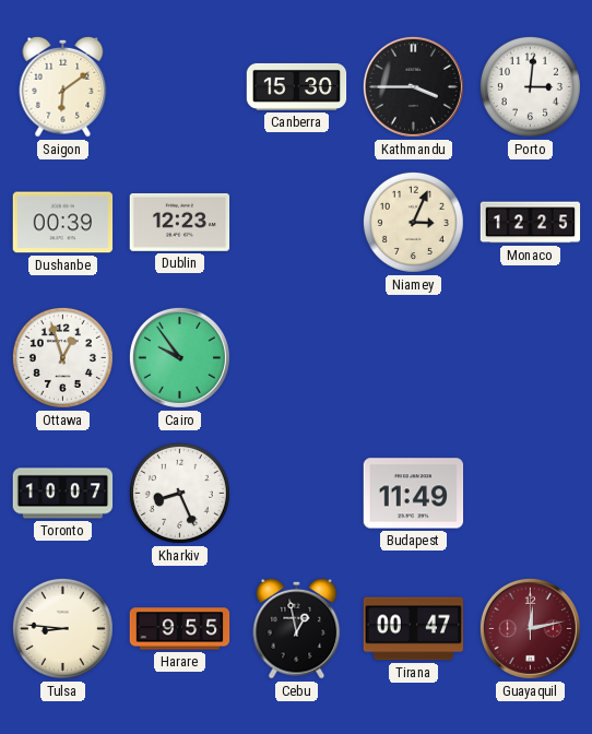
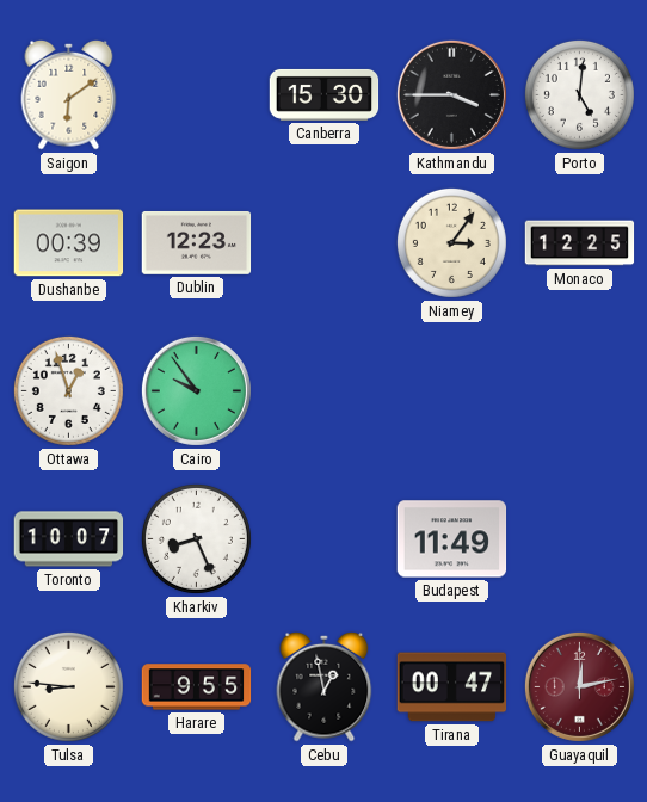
Porto: 3:01 -> 5:01 (579, 94)
Niamey: 3:04 -> 3:06 (451, 242)
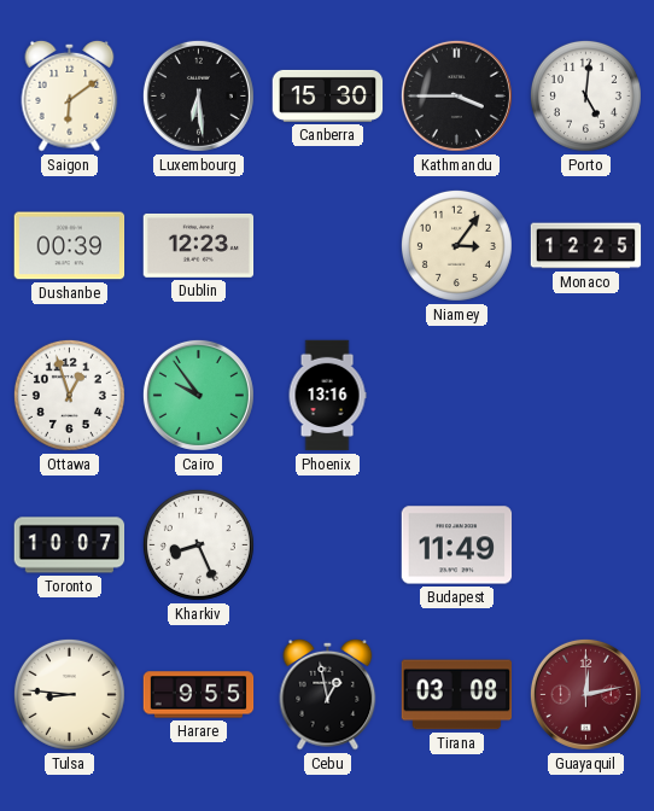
Luxembourg: none -> 6:29 (198, 95)
Phoenix: none -> 13:16 (327, 396)
Tirana: 00:47 -> 03:08 (457, 695)
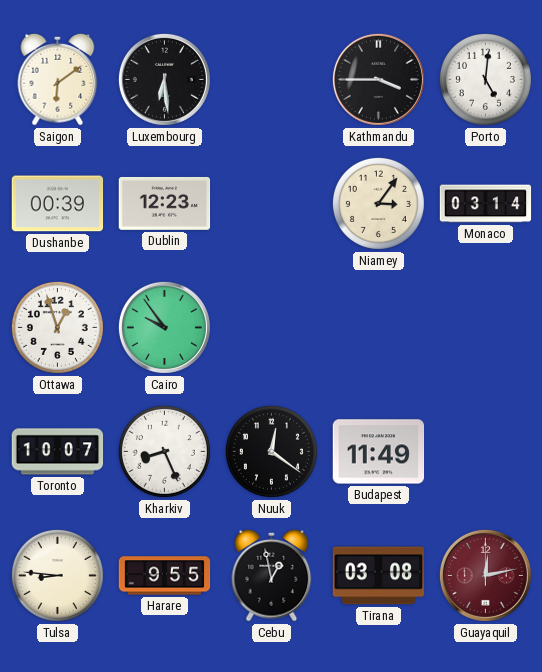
Canberra: 15:30 -> none (328, 95)
Monaco: 12:25 -> 03:14 (486, 204)
Phoenix: 13:16 -> none (327, 396)
Nuuk: none -> 12:21 (271, 451)
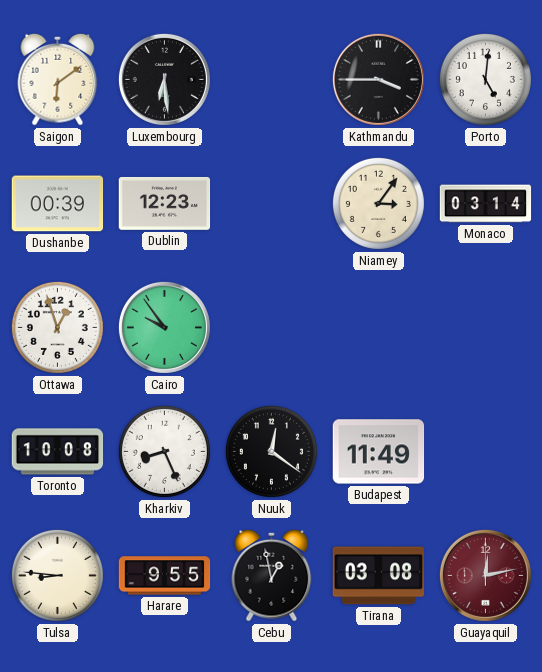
Toronto: 10:07 -> 10:08 (58, 452)
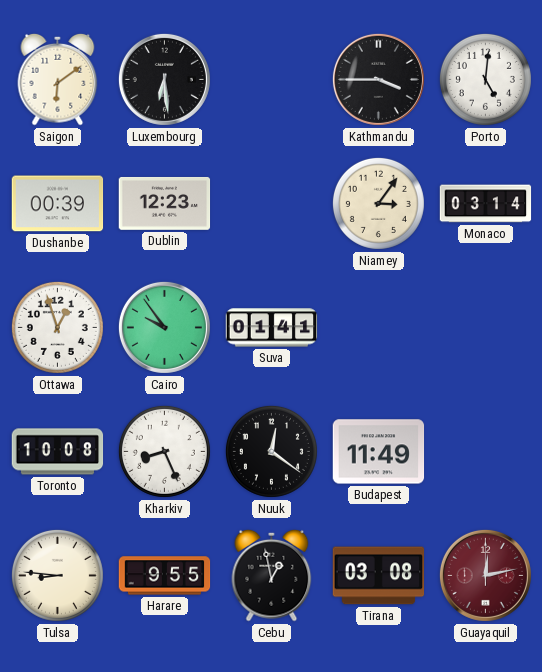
Suva: none -> 01:41 (272, 328)
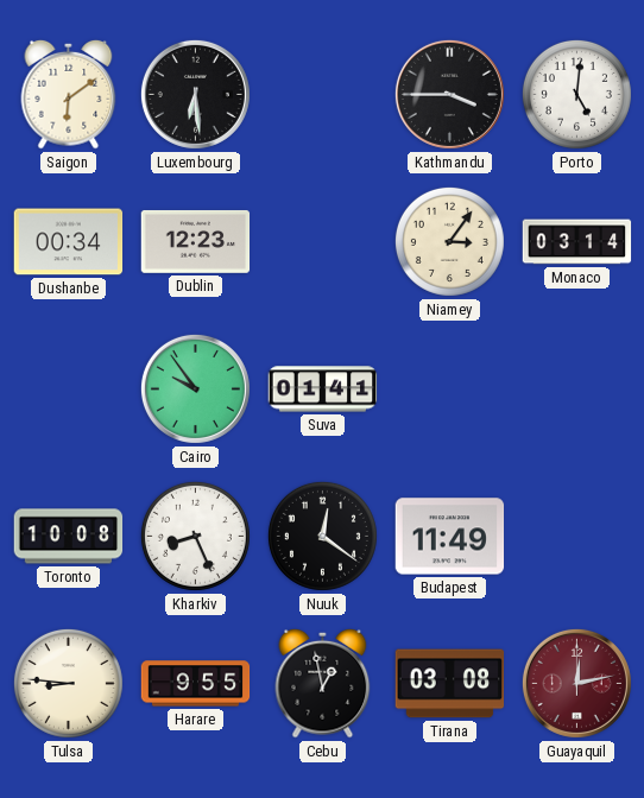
Dushanbe: 00:39 -> 00:34 (69, 242)
Ottawa: 12:57 -> none (57, 327)
